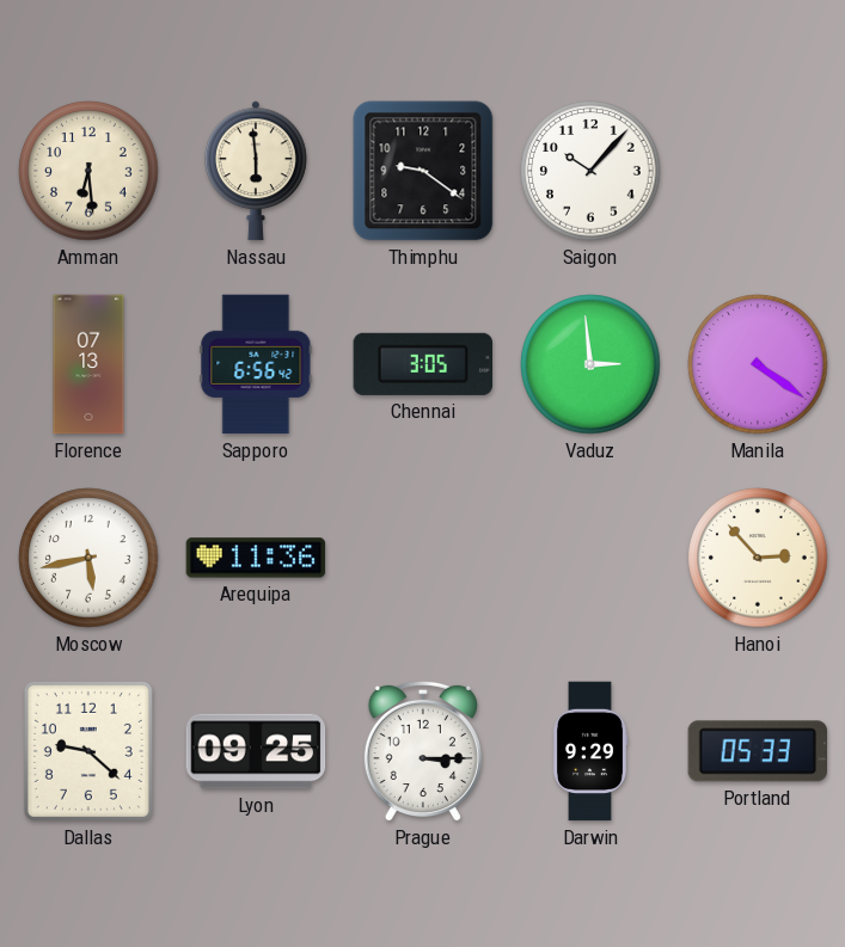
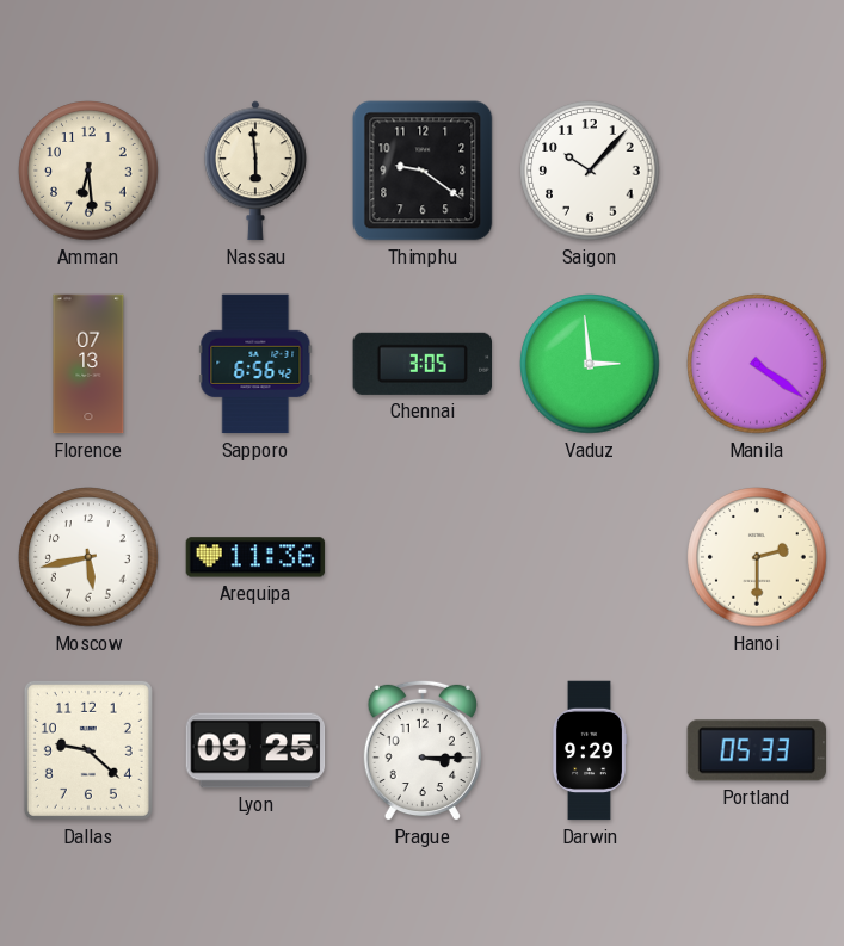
Hanoi: 2:53 -> 2:30 (757, 557)
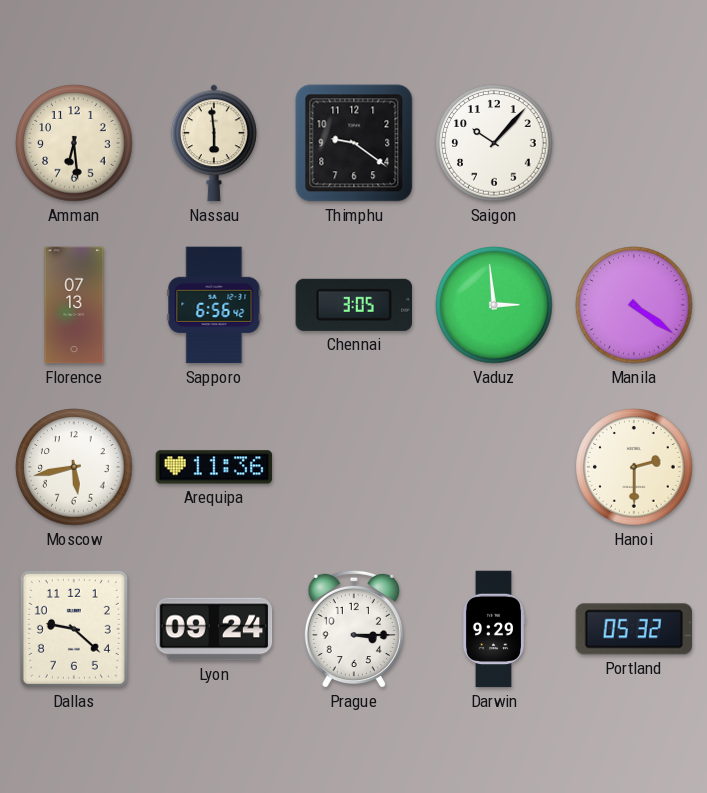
Lyon: 09:25 -> 09:24 (214, 629)
Portland: 05:33 -> 05:32 (634, 629)
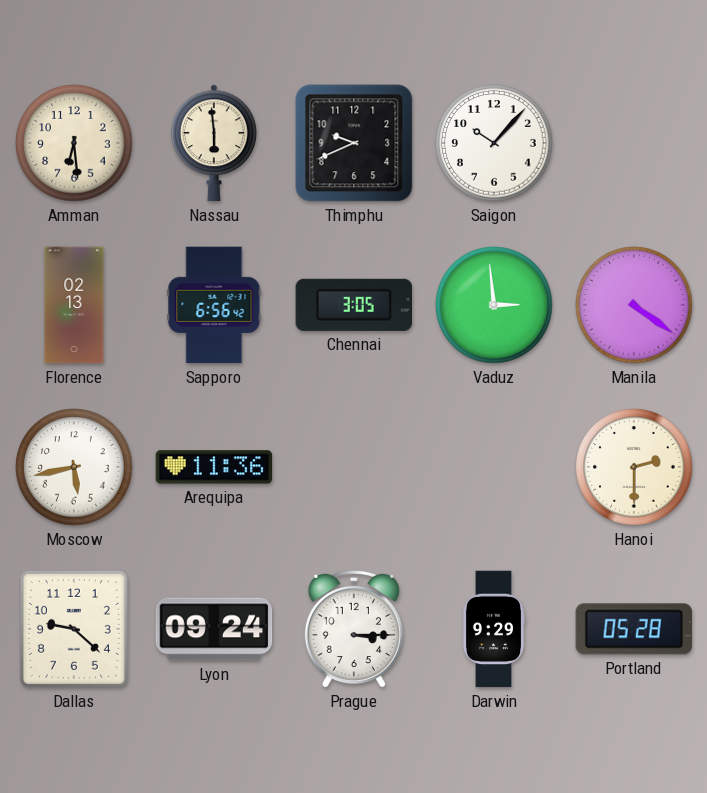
Thimphu: 9:21 -> 9:41 (354, 143)
Florence: 07:13 -> 02:13 (74, 305)
Portland: 05:32 -> 05:28 (634, 629)
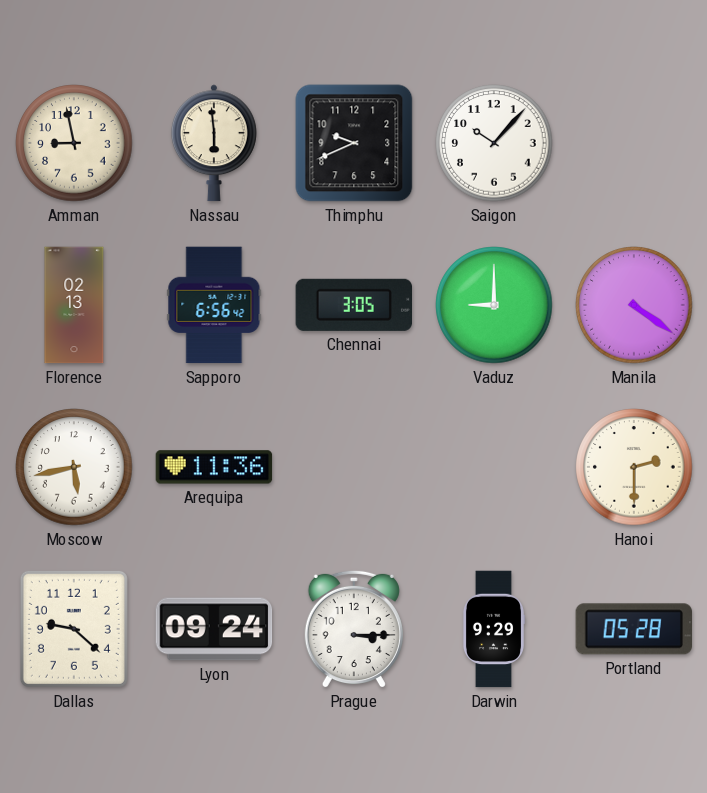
Amman: 6:29 -> 8:58 (74, 143)
Vaduz: 2:59 -> 9:00 (494, 305)
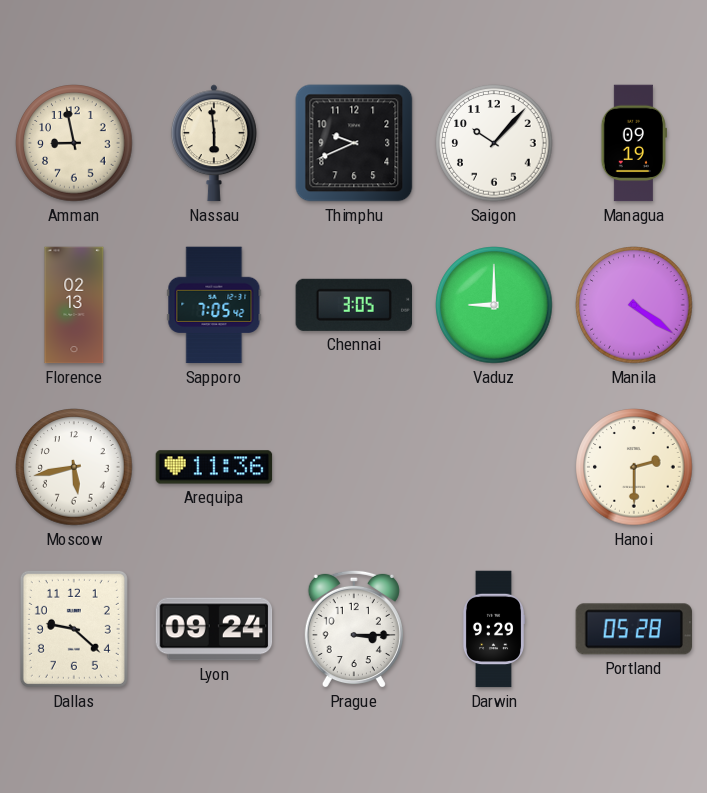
Managua: none -> 09:19 (634, 143)
Sapporo: 6:56 -> 7:05 (214, 305)
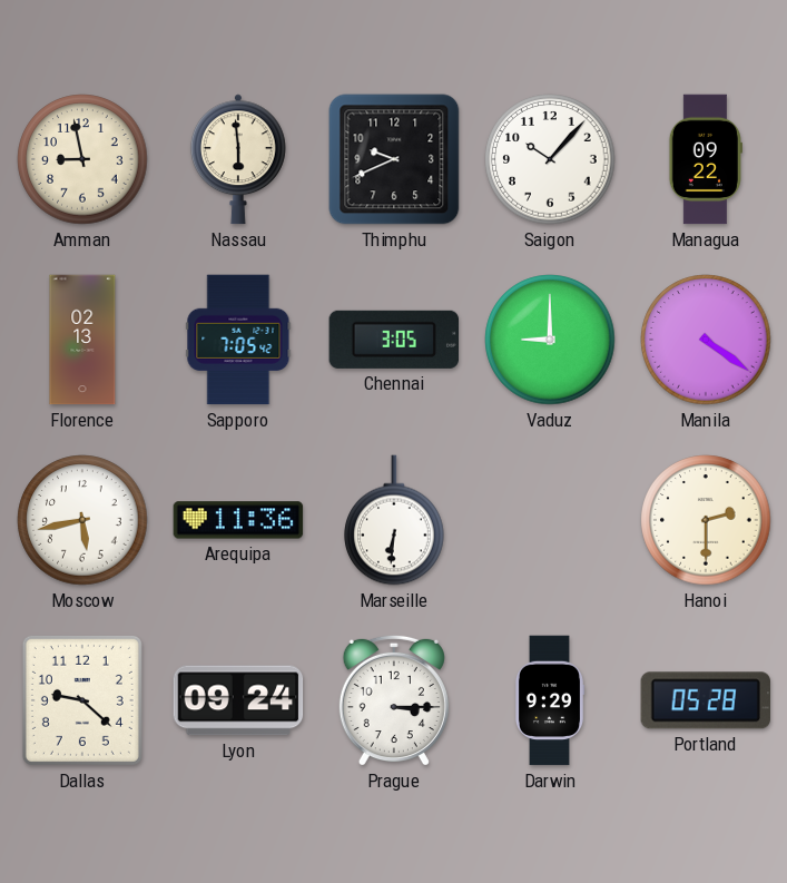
Managua: 09:19 -> 09:22 (706, 159)
Marseille: none -> 6:31 (394, 520)
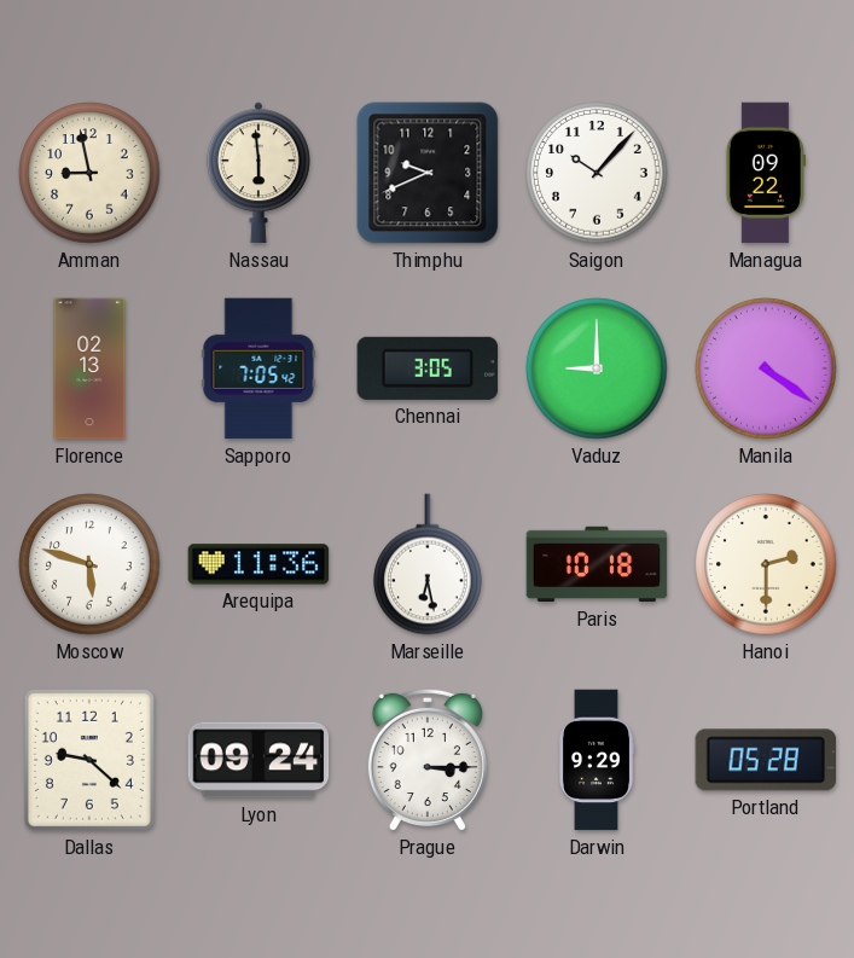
Moscow: 5:43 -> 5:48 (89, 564)
Marseille: 6:31 -> 6:28 (428, 564)
Paris: none -> 10:18 (597, 564)
